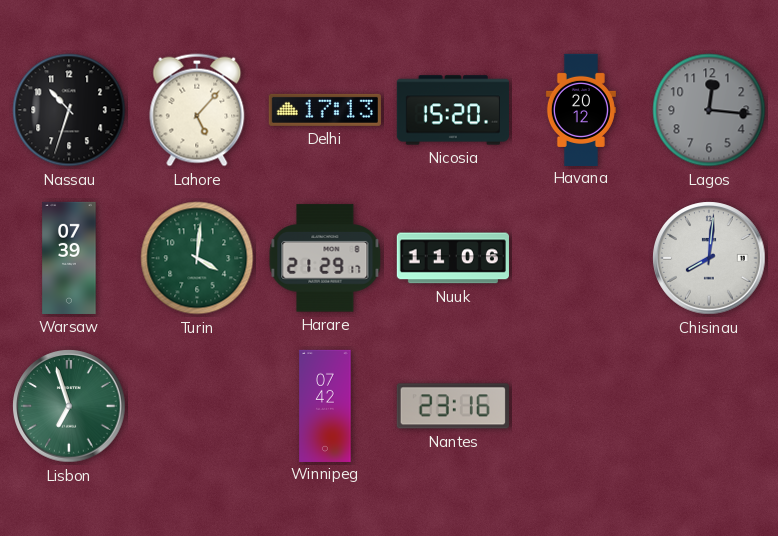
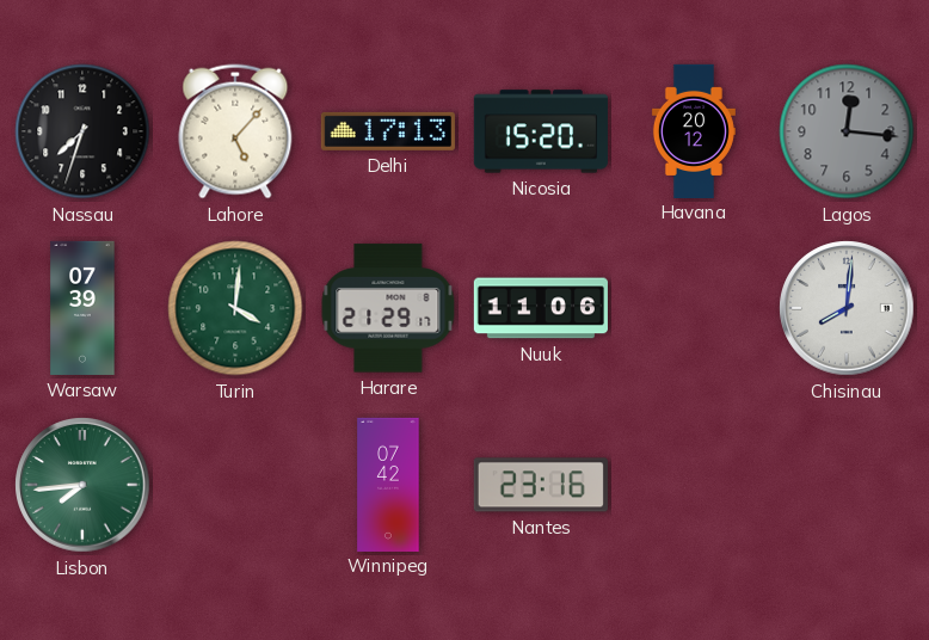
Nassau: 10:33 -> 7:33 (82, 131)
Lisbon: 6:57 -> 7:44 (82, 485)
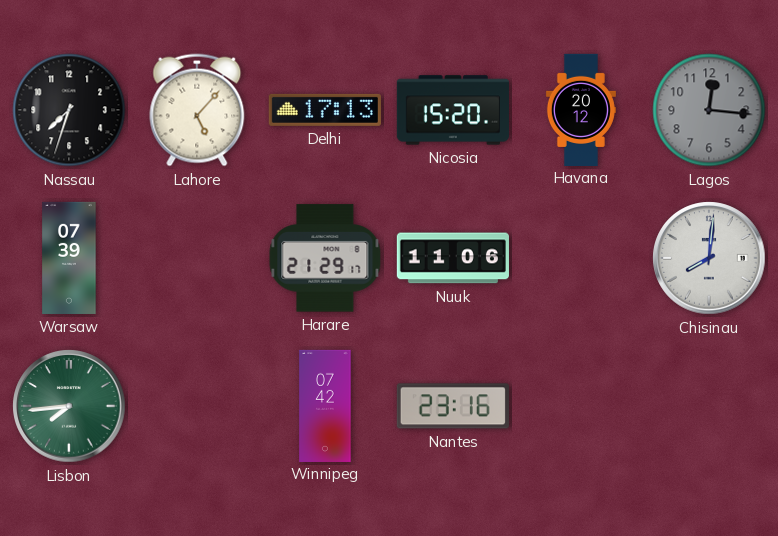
Turin: 4:01 -> none (235, 308)
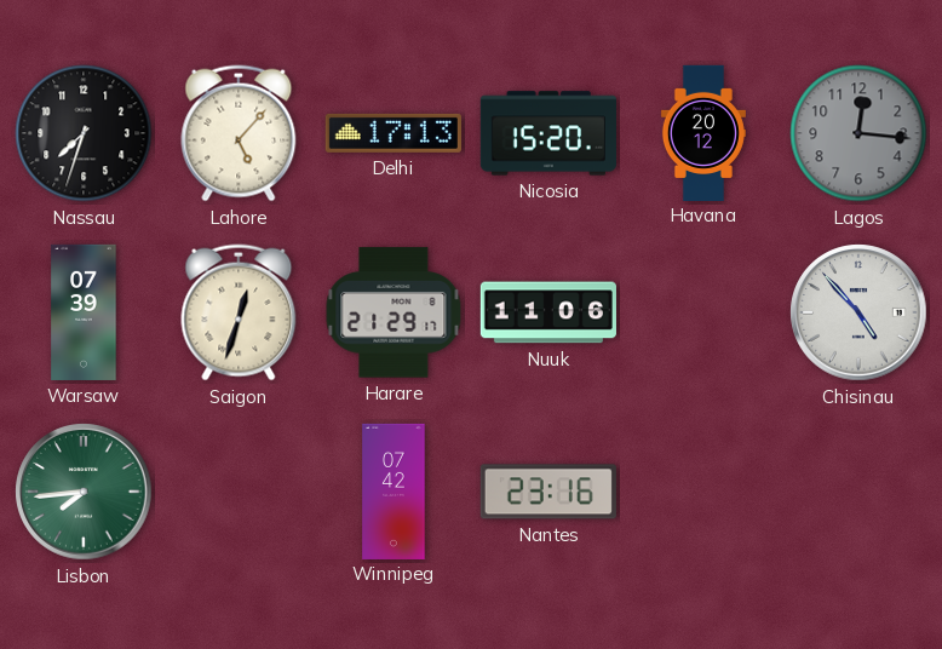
Saigon: none -> 12:33 (239, 312)
Chisinau: 8:01 -> 4:53 (858, 312)
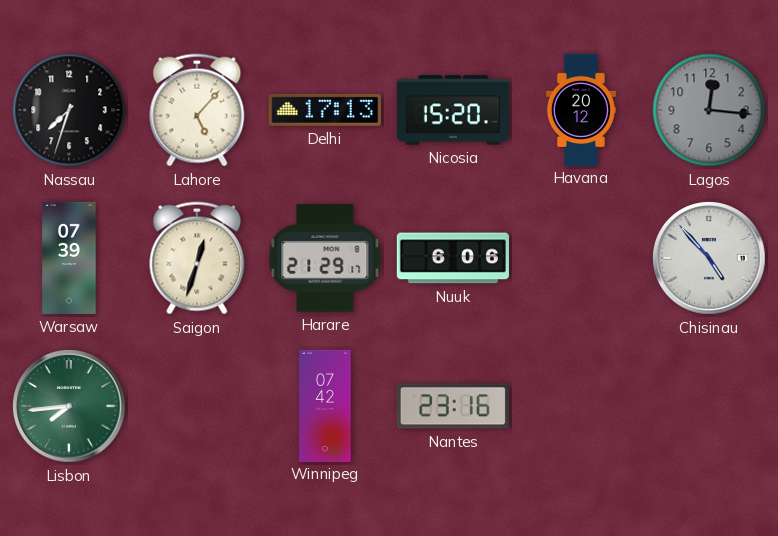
Nuuk: 11:06 -> 6:06 (453, 258)
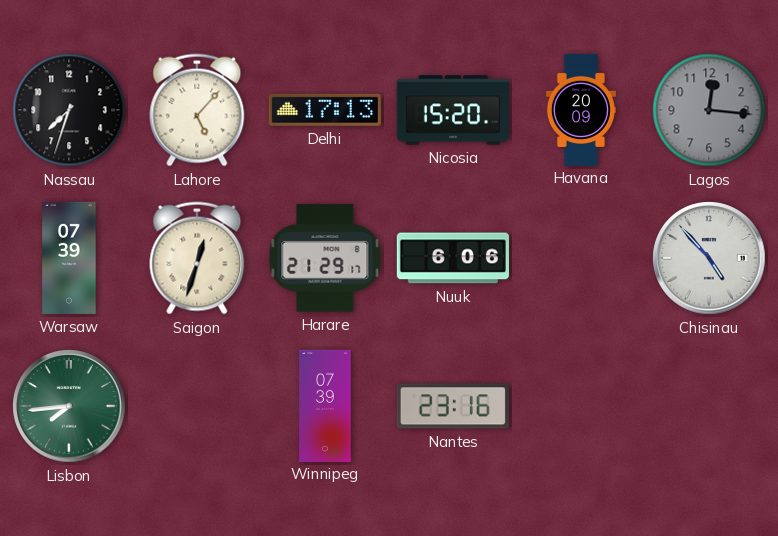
Havana: 20:12 -> 20:09 (581, 109)
Winnipeg: 07:42 -> 07:39 (325, 405)
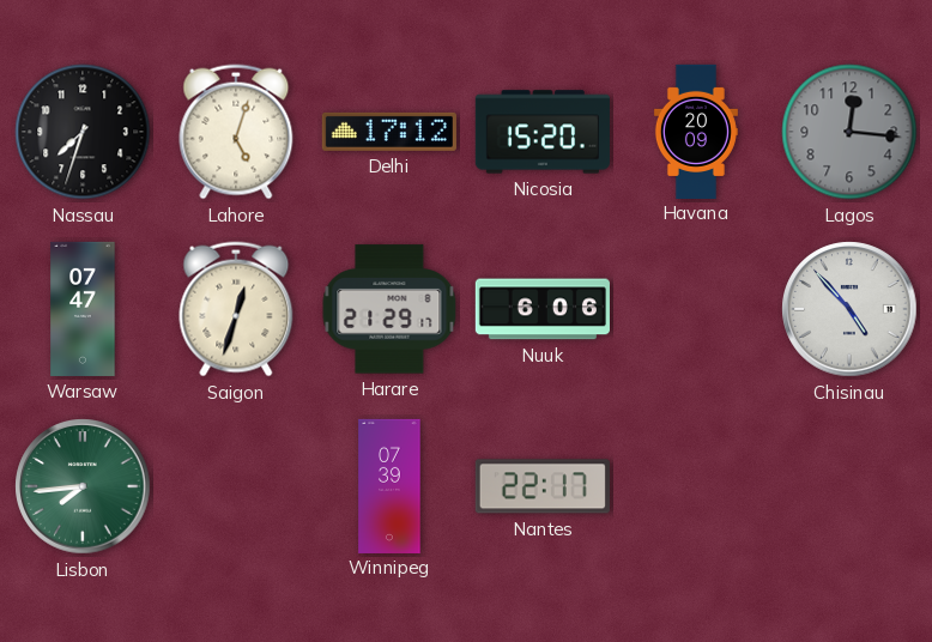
Lahore: 5:07 -> 5:03 (236, 132)
Delhi: 17:13 -> 17:12 (389, 132)
Warsaw: 07:39 -> 07:47 (83, 309)
Nantes: 23:16 -> 22:17 (543, 486)
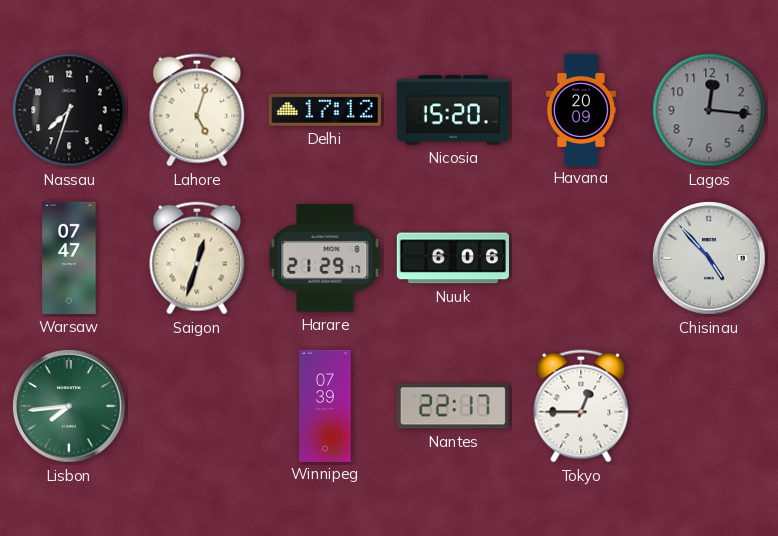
Tokyo: none -> 12:45 (581, 406)
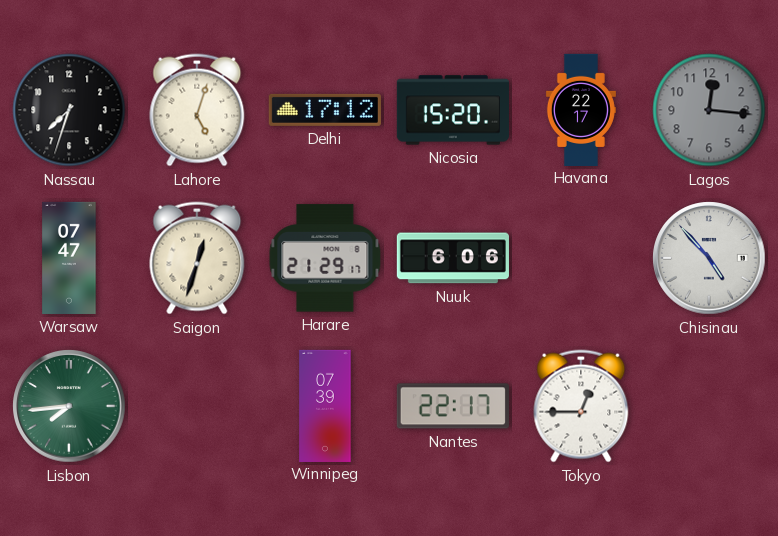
Havana: 20:09 -> 22:17 (581, 109)
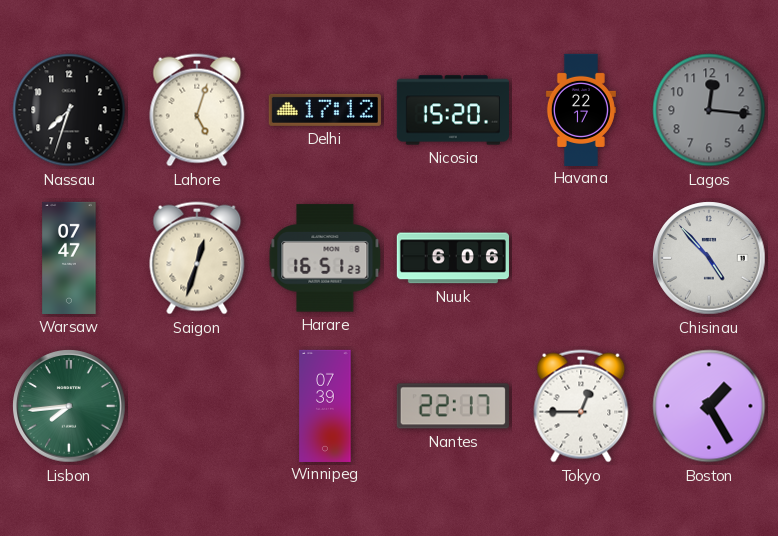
Harare: 21:29 -> 16:51 (325, 258)
Boston: none -> 1:25 (709, 406)
